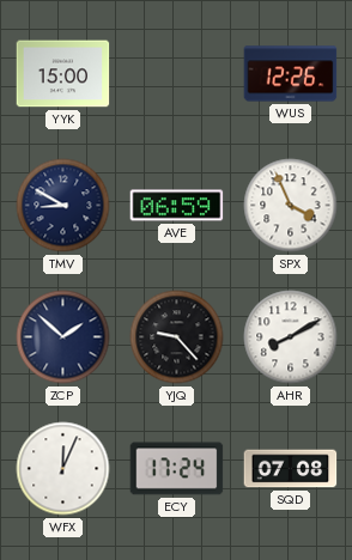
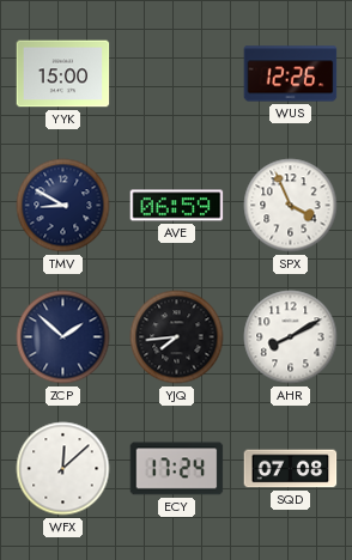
YJQ: 9:23 -> 7:44 (177, 337)
WFX: 12:04 -> 12:08 (63, 469)
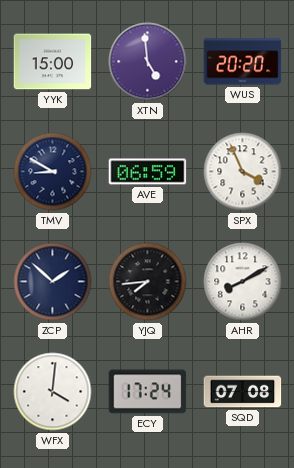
XTN: none -> 4:59 (148, 62)
WUS: 12:26 -> 20:20 (243, 62)
WFX: 12:08 -> 4:01 (53, 392)
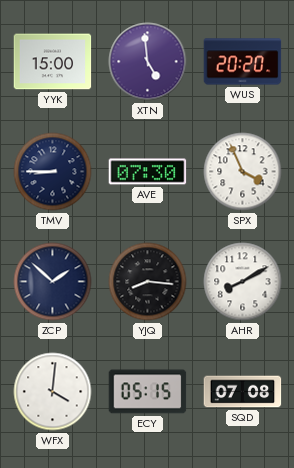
TMV: 8:50 -> 8:45 (53, 172)
AVE: 06:59 -> 07:30 (148, 172)
YJQ: 7:44 -> 8:16 (148, 282)
ECY: 17:24 -> 05:15 (148, 392)
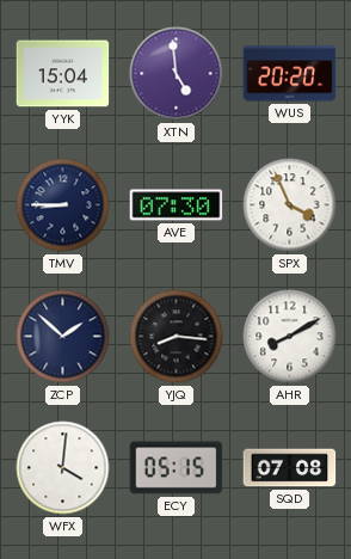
YYK: 15:00 -> 15:04 (63, 74)
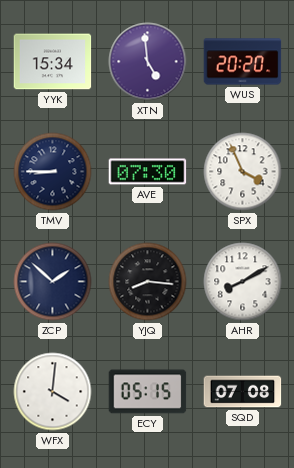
YYK: 15:04 -> 15:34 (53, 62)
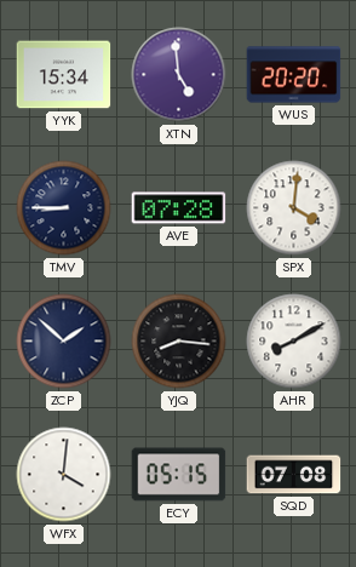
AVE: 07:30 -> 07:28 (179, 208)
SPX: 3:56 -> 4:01 (294, 208)
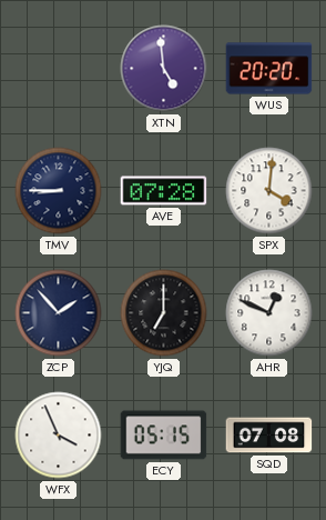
YYK: 15:34 -> none (64, 75)
ZCP: 1:52 -> 1:53 (59, 313)
YJQ: 8:16 -> 7:00 (164, 313)
AHR: 8:10 -> 12:49 (269, 313)
WFX: 4:01 -> 3:56 (59, 436)
